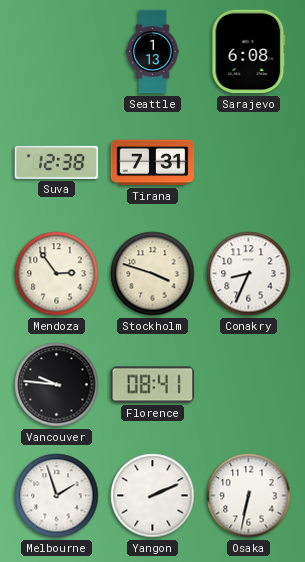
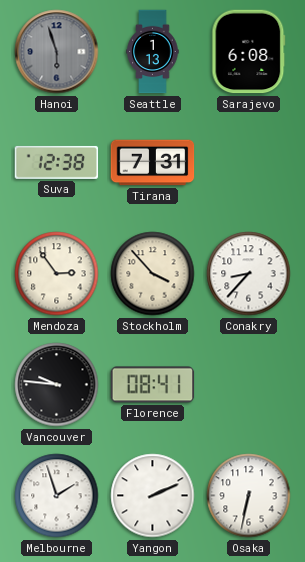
Hanoi: none -> 5:57 (57, 52)
Stockholm: 3:48 -> 3:53 (153, 274)
Conakry: 8:34 -> 8:37 (249, 274)
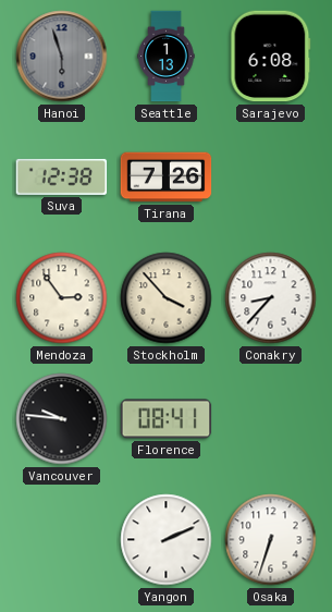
Tirana: 7:31 -> 7:26 (167, 178)
Melbourne: 1:57 -> none (57, 496)
Osaka: 6:32 -> 6:33 (271, 540)
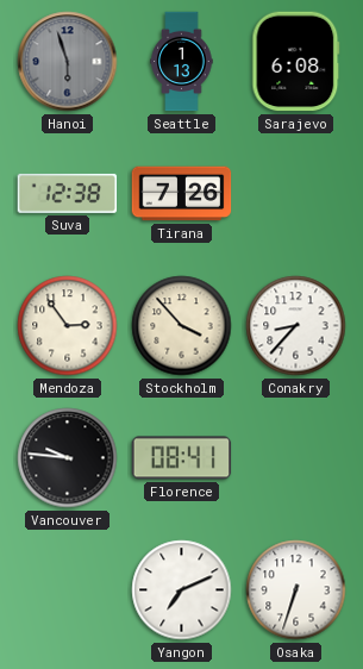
Yangon: 2:11 -> 7:11 (182, 590)
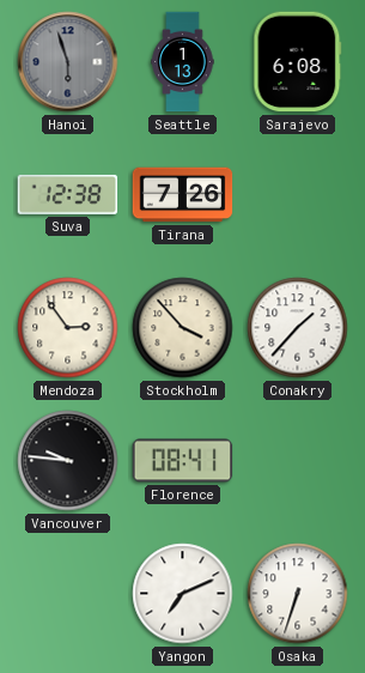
Conakry: 8:37 -> 1:37 (298, 328)
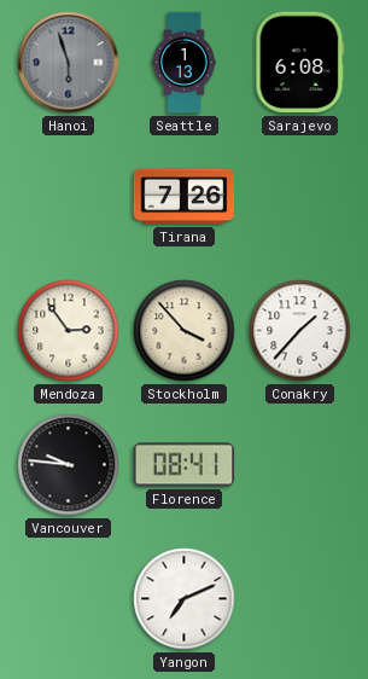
Suva: 12:38 -> none (68, 194)
Osaka: 6:33 -> none (298, 594)
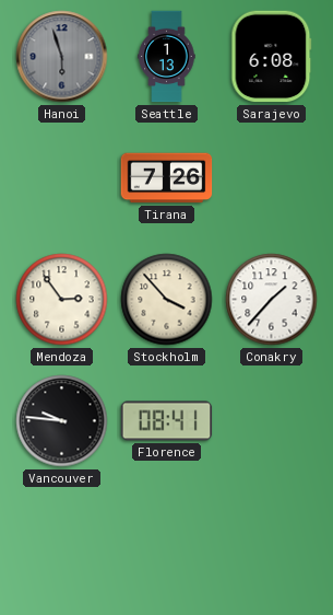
Yangon: 7:11 -> none (185, 599)
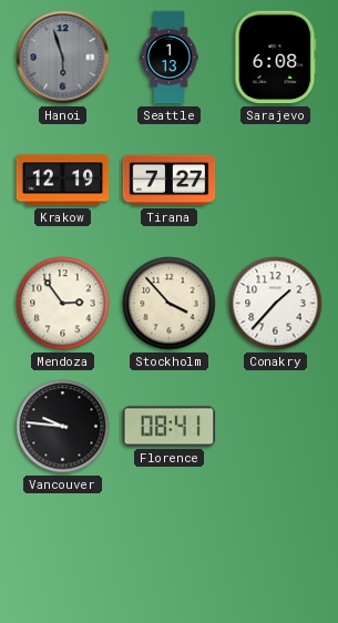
Krakow: none -> 12:19 (63, 181)
Tirana: 7:26 -> 7:27 (170, 181)
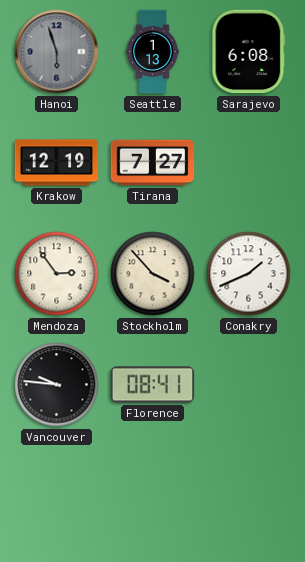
Conakry: 1:37 -> 1:41 (249, 274)
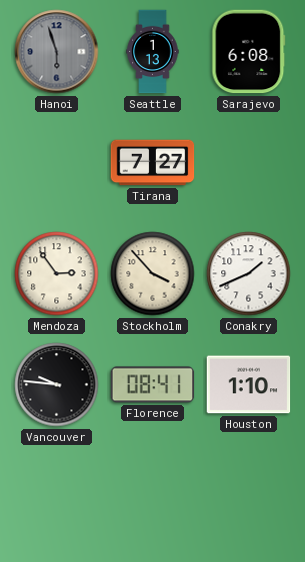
Krakow: 12:19 -> none (57, 163)
Houston: none -> 1:10 (249, 385)
